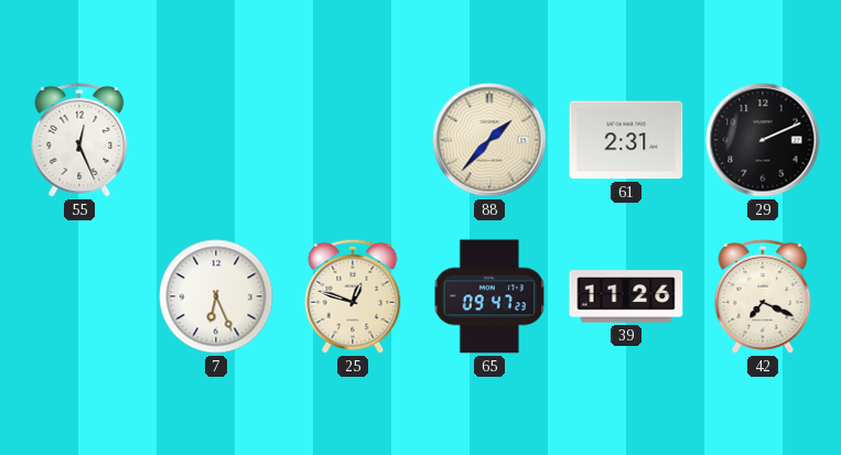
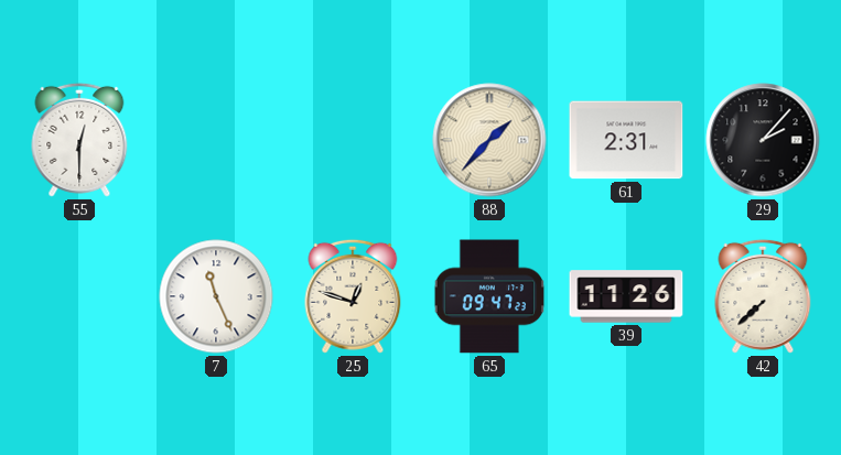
55: 12:26 -> 12:30 (79, 140)
29: 2:11 -> 2:07 (763, 140)
7: 6:26 -> 11:26 (216, 296)
42: 7:19 -> 7:38 (763, 296)
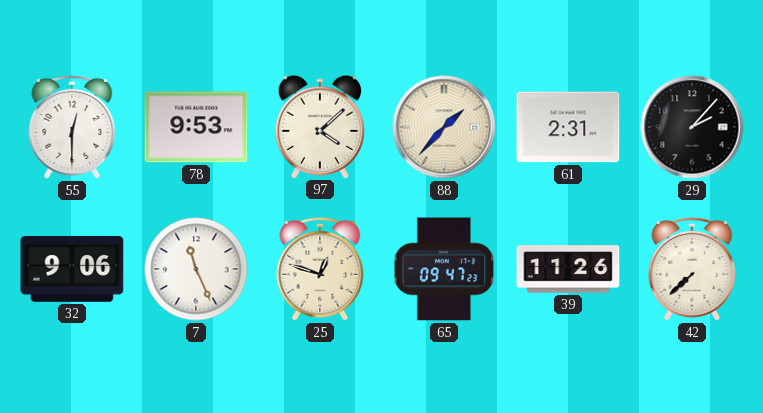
78: none -> 9:53 (196, 127)
97: none -> 4:08 (320, 126)
32: none -> 9:06 (72, 270)
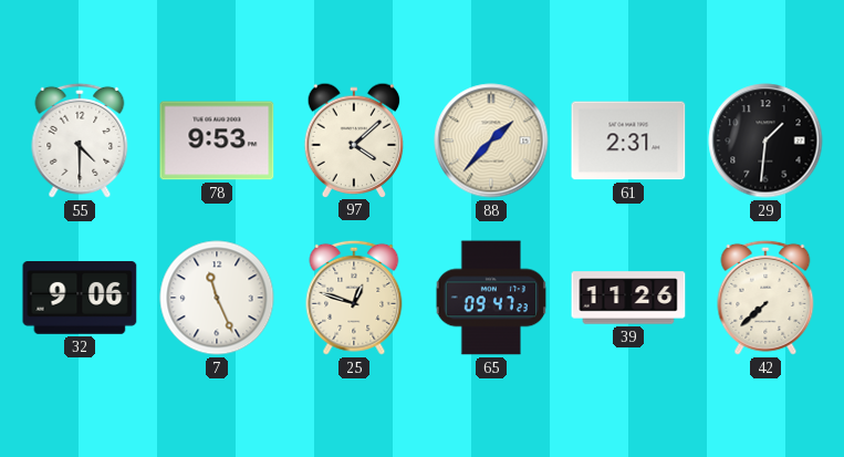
55: 12:30 -> 4:30 (80, 141)
29: 2:07 -> 1:31 (765, 141)
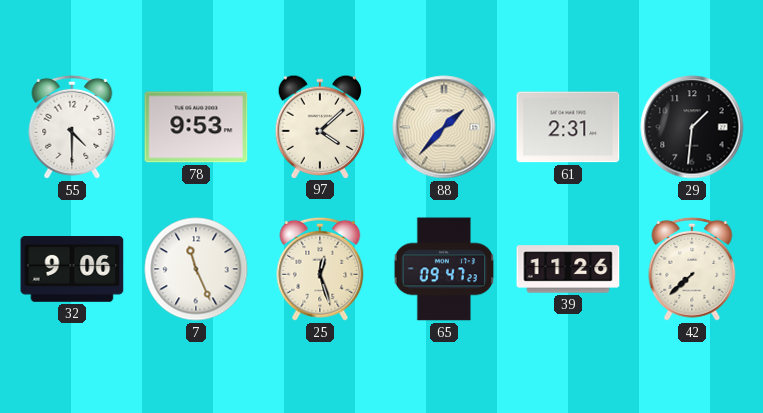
25: 12:48 -> 12:27 (320, 269)
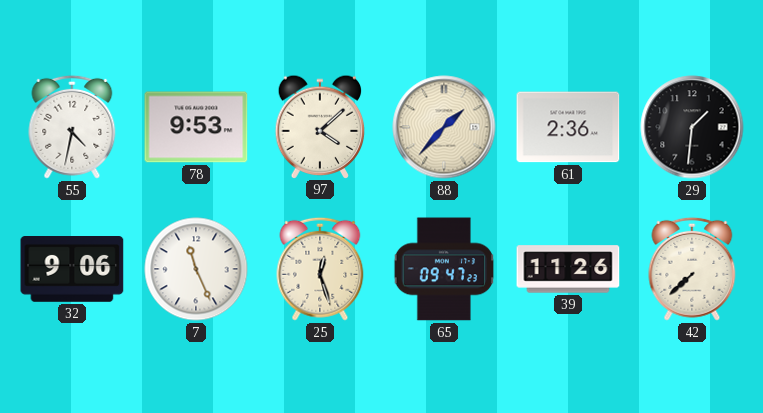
55: 4:30 -> 4:32 (72, 127)
61: 2:31 -> 2:36 (568, 127)
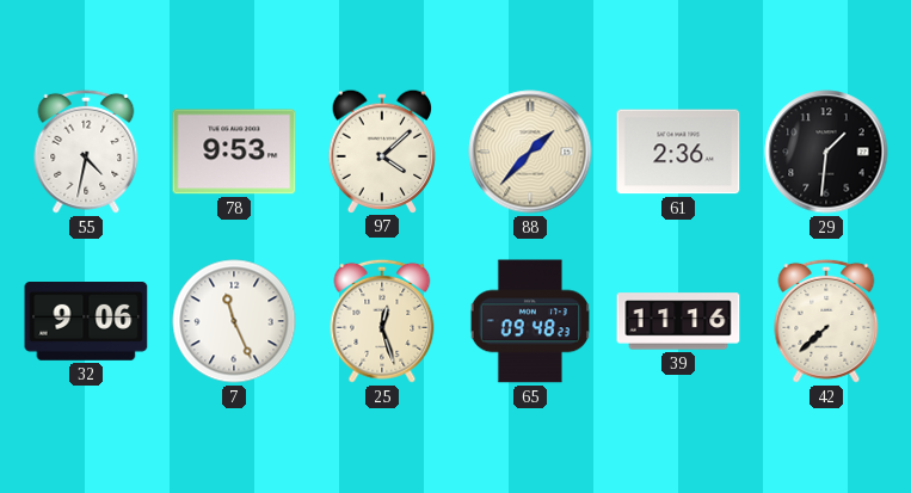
65: 09:47 -> 09:48 (530, 321)
39: 11:26 -> 11:16 (678, 321)
